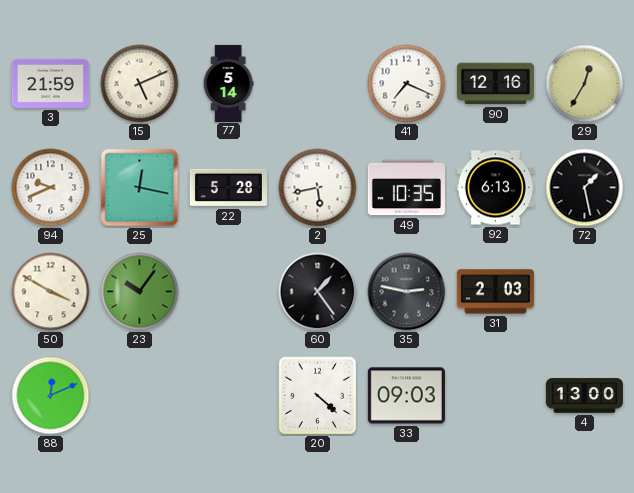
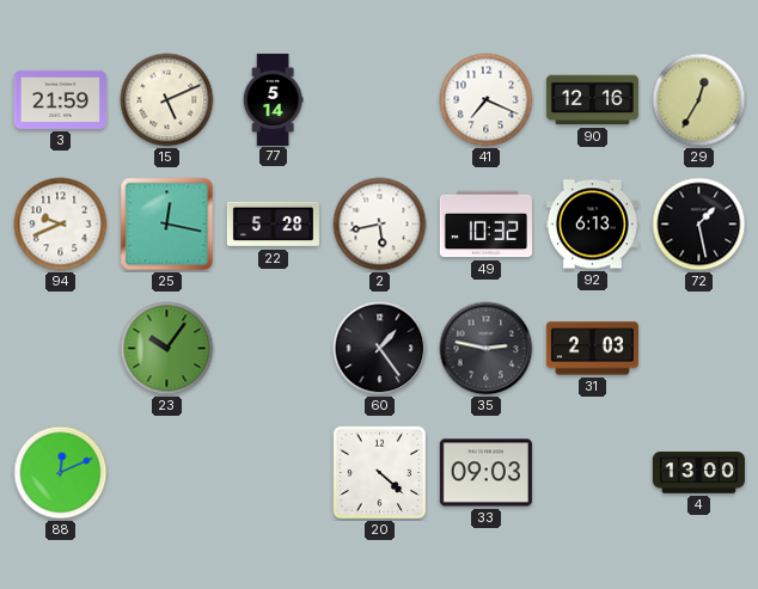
49: 10:35 -> 10:32 (485, 225)
50: 3:50 -> none (51, 292)
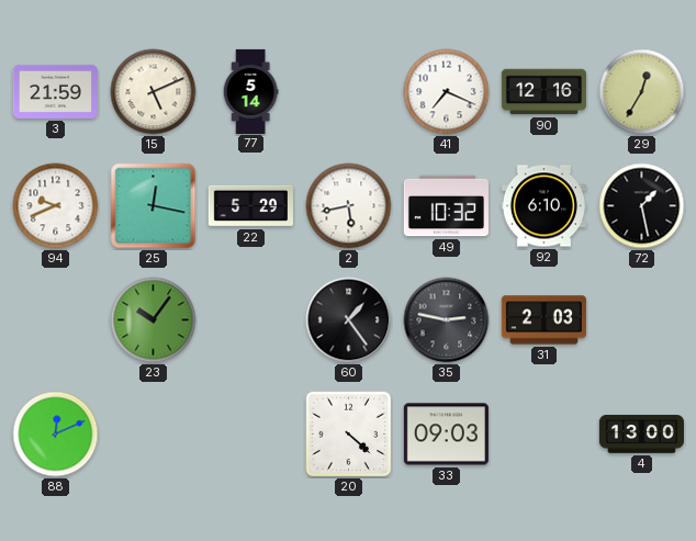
22: 5:28 -> 5:29 (250, 206)
92: 6:13 -> 6:10 (543, 206)
